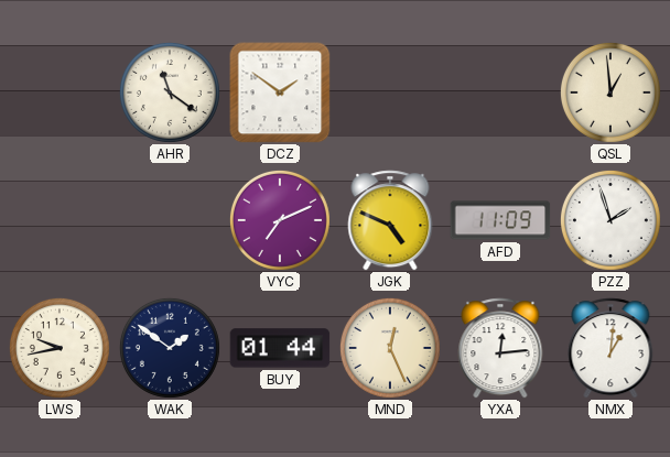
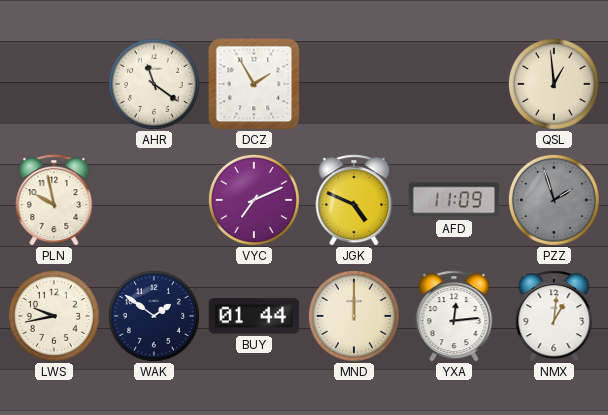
DCZ: 1:51 -> 1:55 (254, 84)
PLN: none -> 9:58 (54, 200)
PZZ dial: white -> grey (554, 200)
MND: 12:26 -> 12:00 (354, 316)
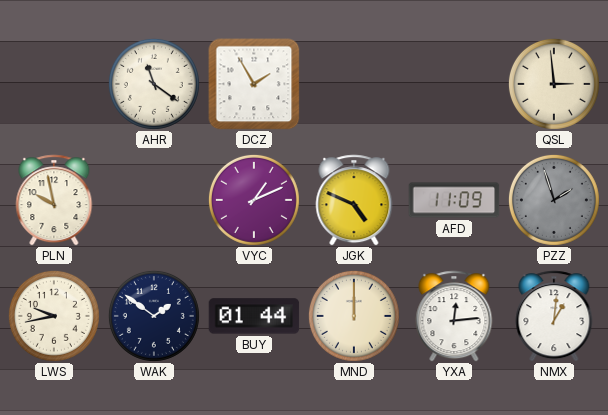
QSL: 12:59 -> 2:59 (554, 84)
VYC: 7:11 -> 1:11 (254, 200)
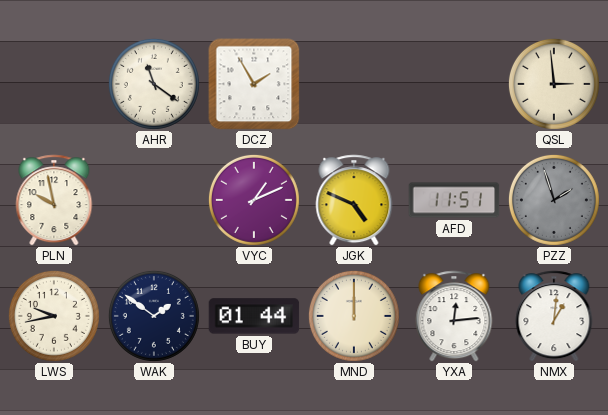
AFD: 11:09 -> 11:51 (454, 200)
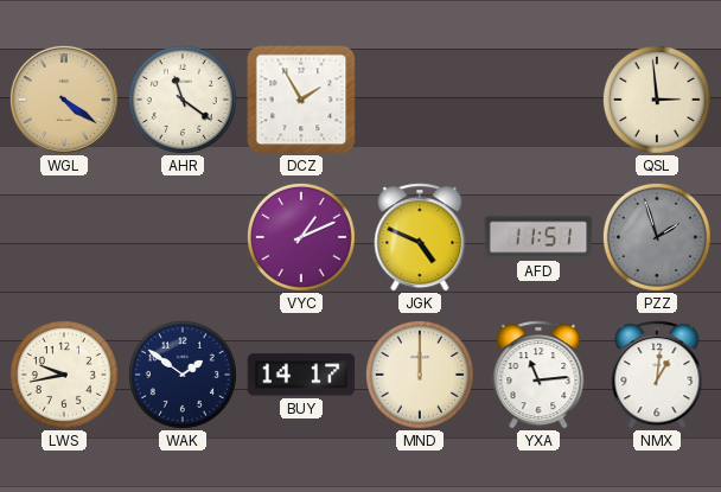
WGL: none -> 4:21 (64, 100)
PLN: 9:58 -> none (54, 200)
BUY: 01:44 -> 14:17 (301, 375)
YXA: 12:14 -> 11:14 (538, 375)
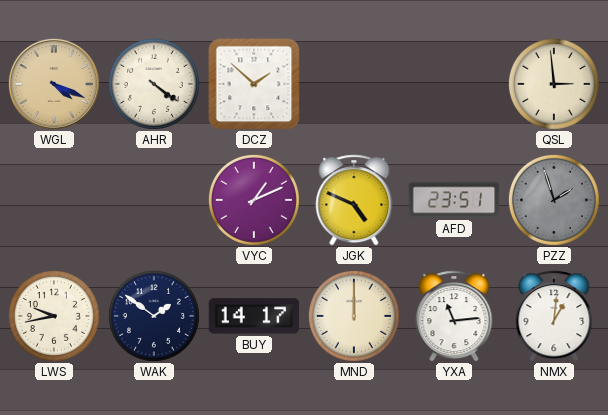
WGL: 4:21 -> 4:19 (54, 84)
AHR: 11:21 -> 4:21 (154, 84)
DCZ: 1:55 -> 1:52 (254, 84)
AFD: 11:51 -> 23:51 (454, 200)
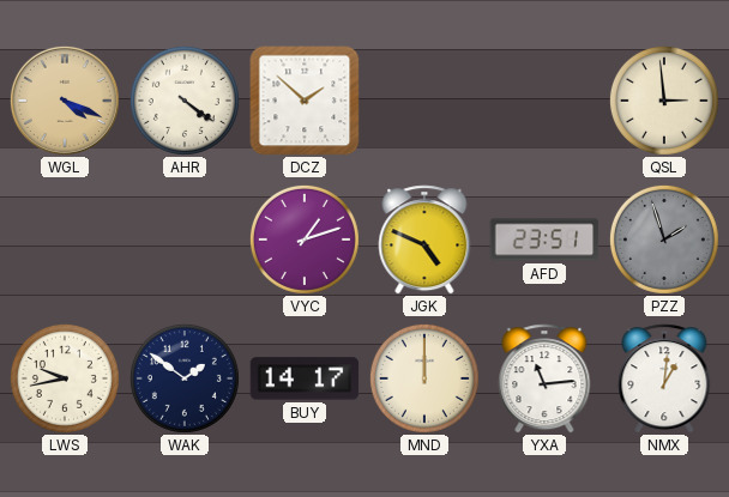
VYC: 1:11 -> 1:12 (305, 240)
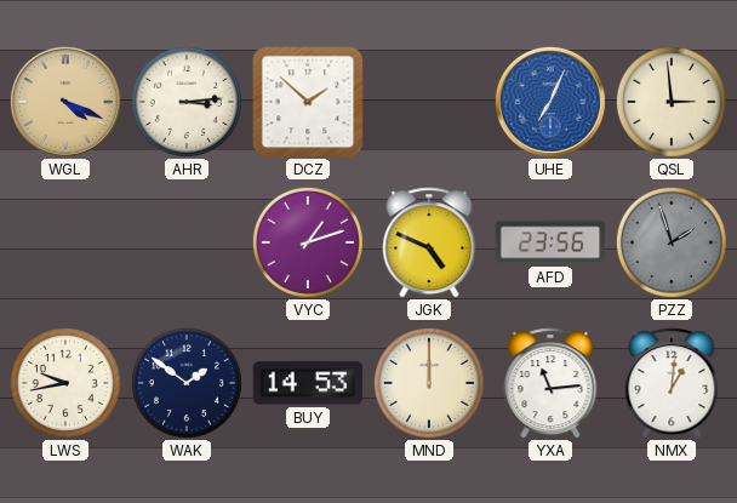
AHR: 4:21 -> 3:14 (187, 102)
UHE: none -> 7:04 (550, 102)
AFD: 23:51 -> 23:56 (550, 242)
BUY: 14:17 -> 14:53 (308, 383)
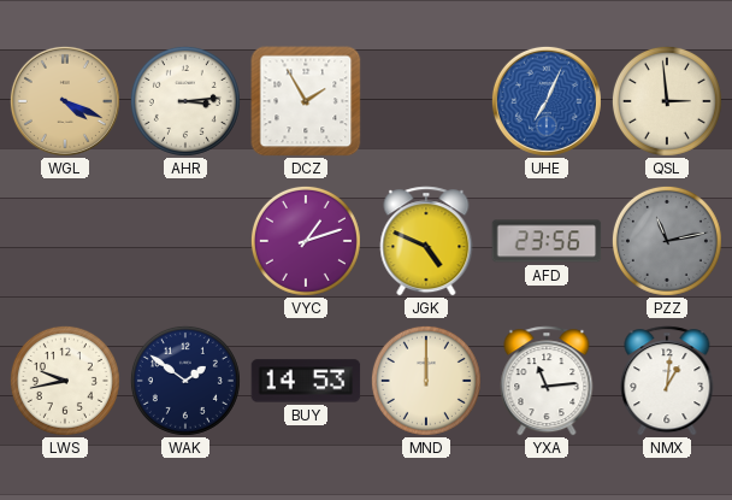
DCZ: 1:52 -> 1:55 (306, 101)
PZZ: 1:57 -> 11:13 (667, 241)
